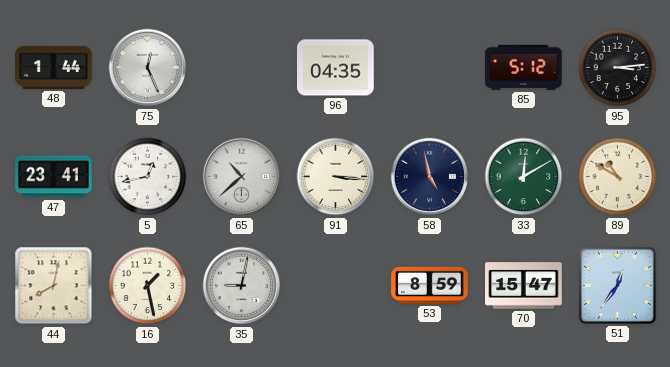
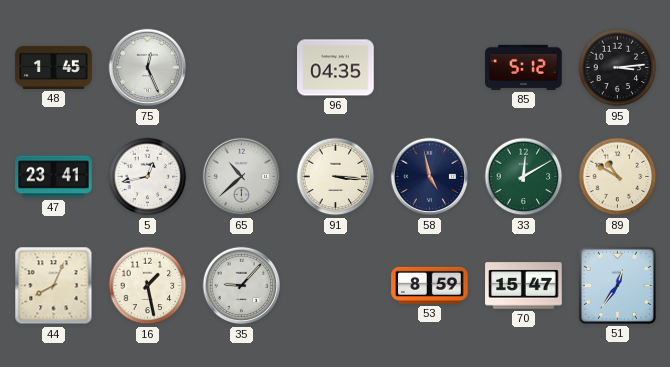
48: 1:44 -> 1:45 (54, 67)
44: 8:02 -> 8:04 (54, 286)
35: 9:02 -> 9:07 (242, 286)
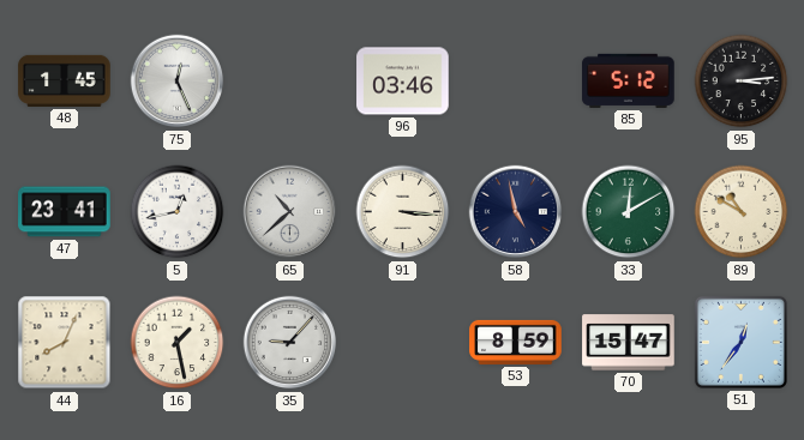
96: 04:35 -> 03:46 (403, 82)
